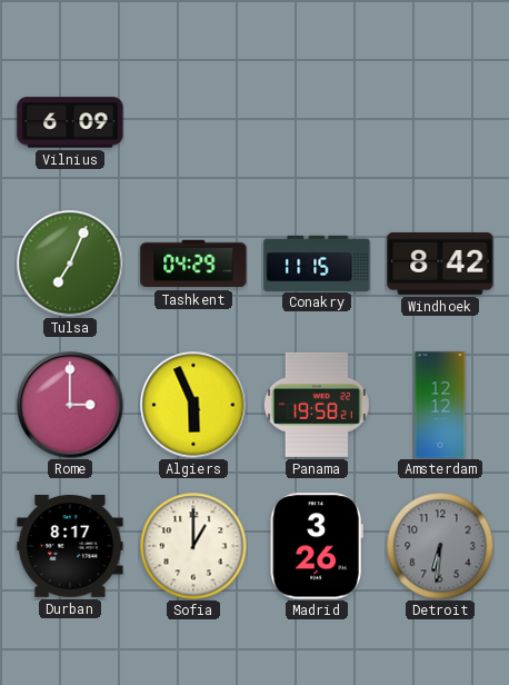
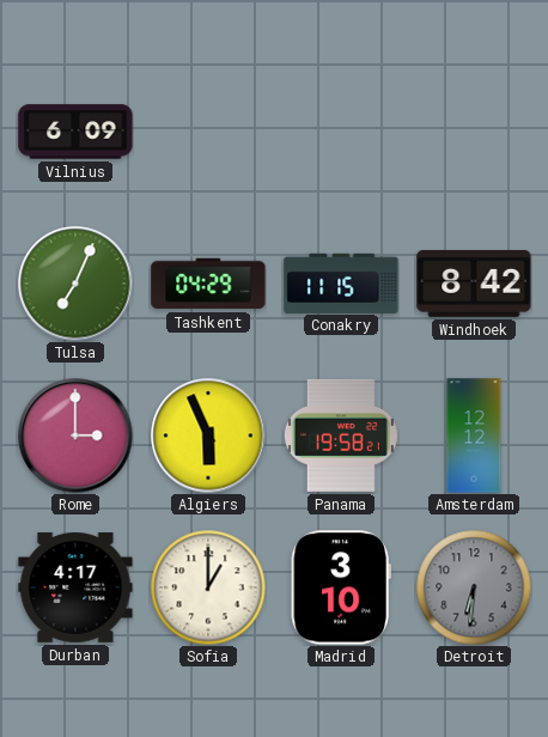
Durban: 8:17 -> 4:17 (75, 587)
Madrid: 3:26 -> 3:10 (341, 587)
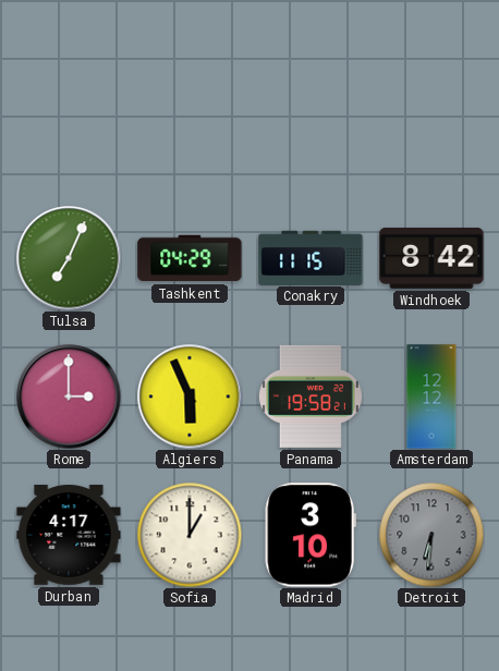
Vilnius: 6:09 -> none (75, 132)
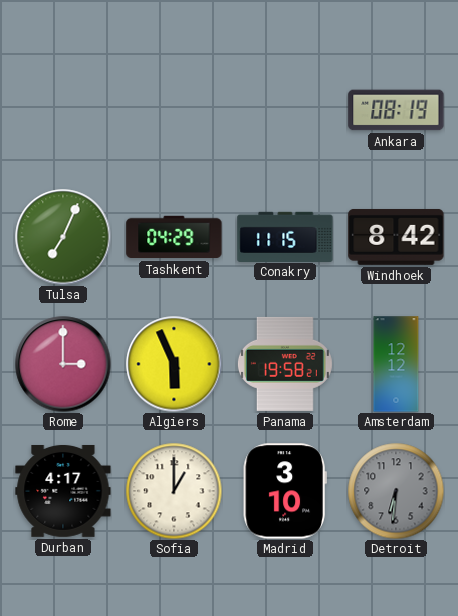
Ankara: none -> 08:19 (396, 110)
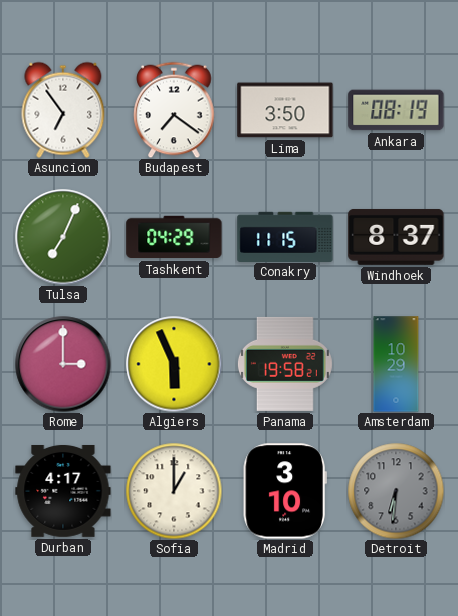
Asuncion: none -> 6:54 (63, 110)
Budapest: none -> 7:21 (174, 110)
Lima: none -> 3:50 (285, 110)
Windhoek: 8:42 -> 8:37 (396, 237)
Amsterdam: 12:12 -> 10:29 (396, 364)
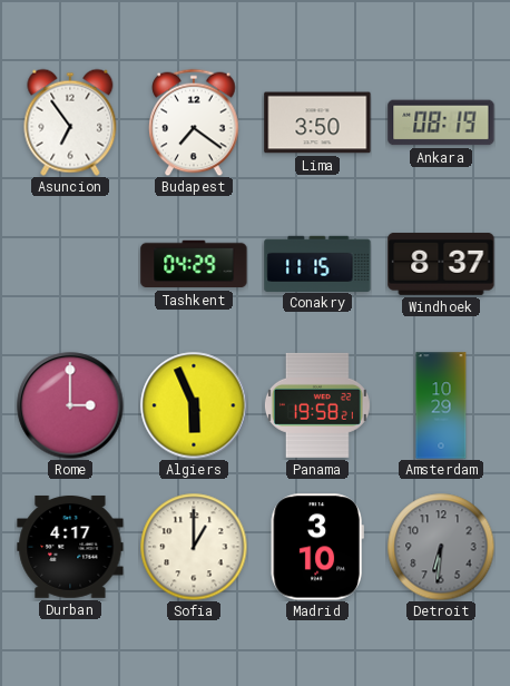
Tulsa: 7:04 -> none (63, 237)
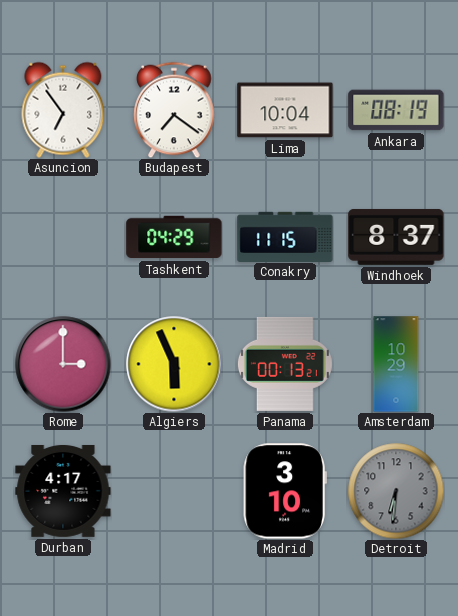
Lima: 3:50 -> 10:04 (285, 110)
Panama: 19:58 -> 00:13 (285, 364)
Sofia: 1:00 -> none (194, 547)
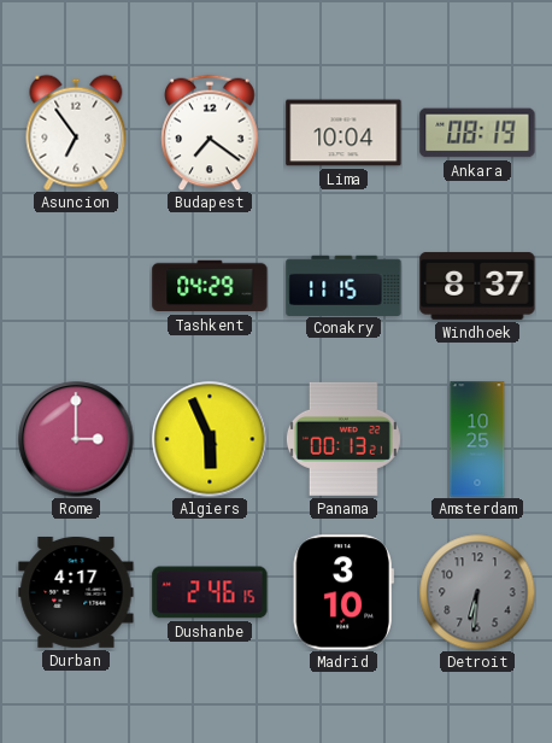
Amsterdam: 10:29 -> 10:25 (477, 439)
Dushanbe: none -> 2:46 (210, 592)
